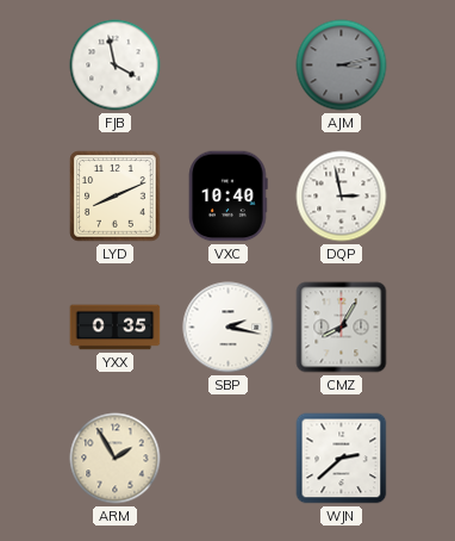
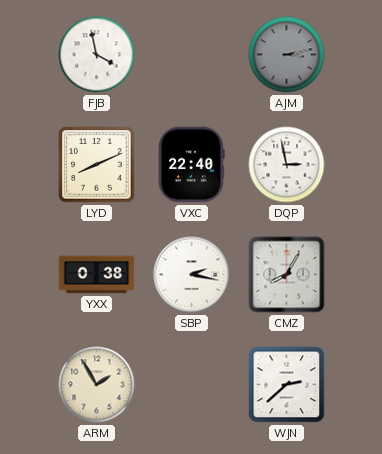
VXC: 10:40 -> 22:40 (192, 165)
YXX: 0:35 -> 0:38 (97, 275)
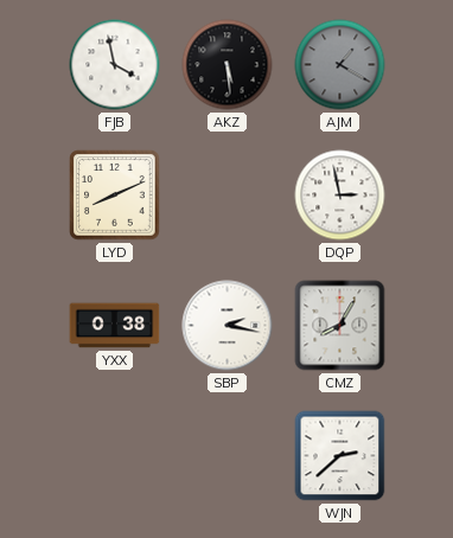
AKZ: none -> 5:29 (228, 65)
AJM: 3:13 -> 1:20 (340, 65)
VXC: 22:40 -> none (192, 165)
ARM: 1:55 -> none (97, 385)
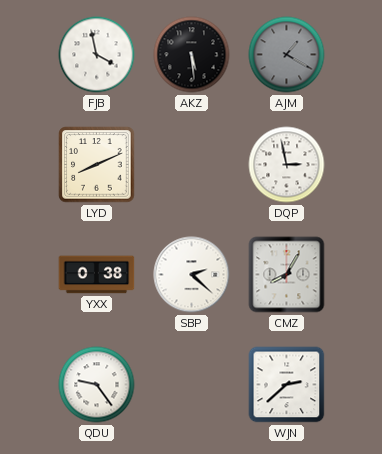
SBP: 2:17 -> 2:22 (192, 275)
QDU: none -> 9:24 (97, 385)
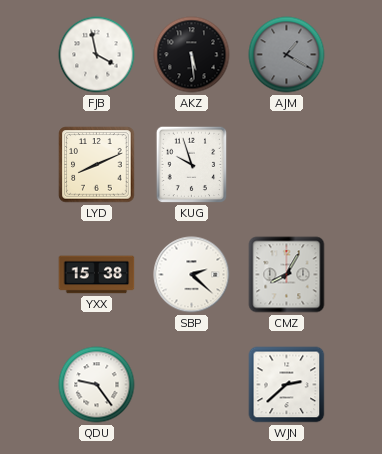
KUG: none -> 9:57 (192, 165)
DQP: 2:58 -> none (287, 165)
YXX: 0:38 -> 15:38 (97, 275)
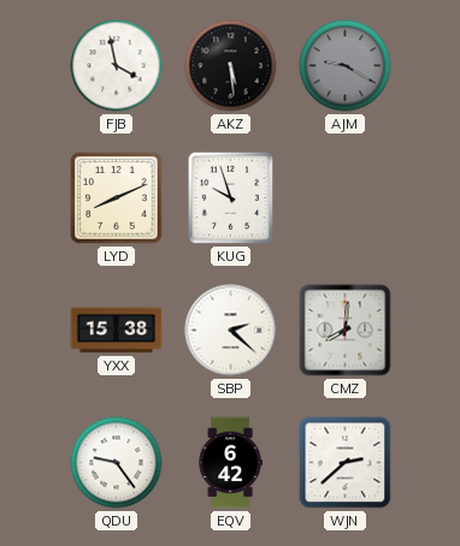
AJM: 1:20 -> 9:20 (346, 66)
CMZ: 8:05 -> 8:01 (346, 331)
EQV: none -> 6:42 (230, 463)
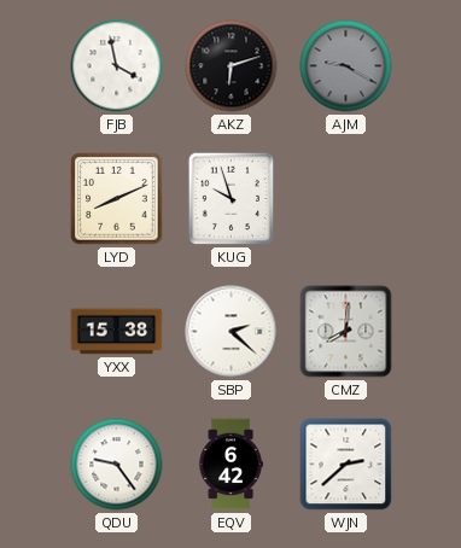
AKZ: 5:29 -> 6:12 (232, 66)
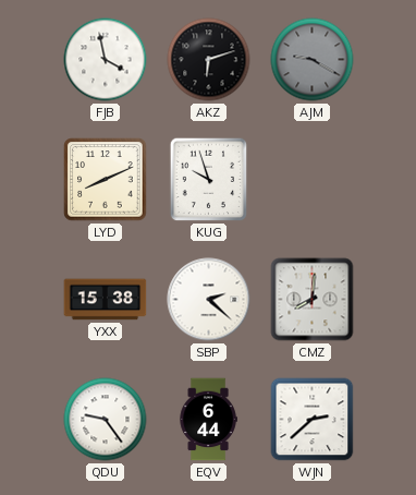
EQV: 6:42 -> 6:44 (208, 420)
